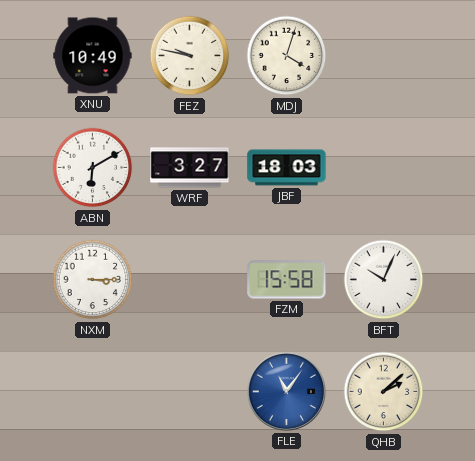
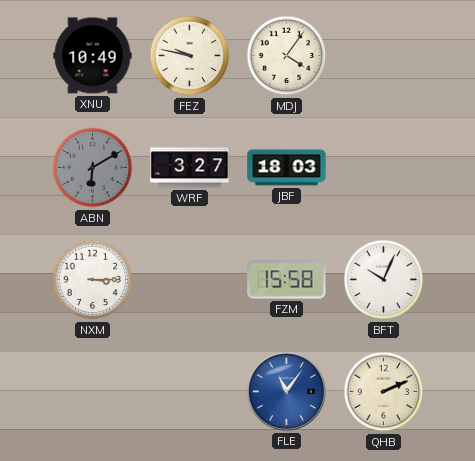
MDJ: 4:03 -> 4:06 (287, 56)
ABN dial: white -> grey (93, 168)
QHB: 2:08 -> 2:11 (384, 392)
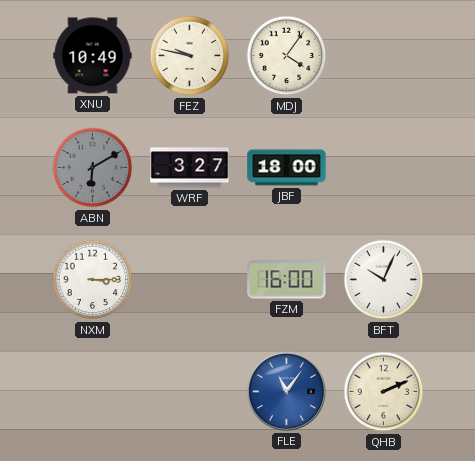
JBF: 18:03 -> 18:00 (287, 168)
FZM: 15:58 -> 16:00 (287, 280)
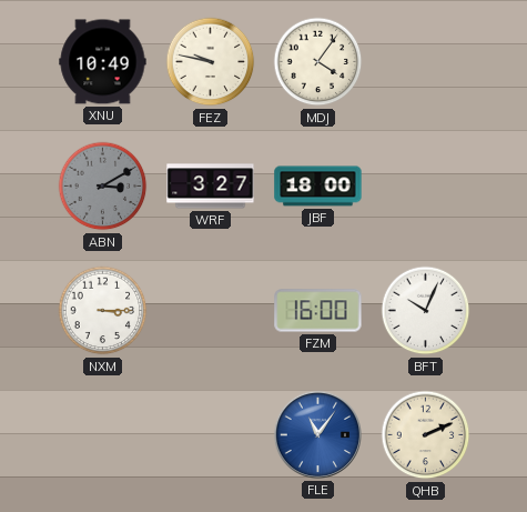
ABN: 6:10 -> 3:10 (103, 187)
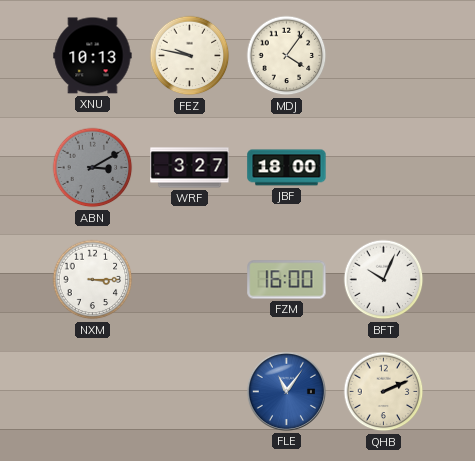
XNU: 10:49 -> 10:13 (93, 56)
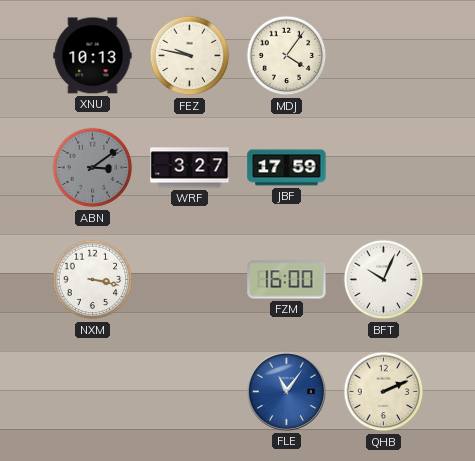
ABN: 3:10 -> 3:09 (93, 168)
JBF: 18:00 -> 17:59 (287, 168)
NXM: 3:15 -> 3:17 (93, 280)
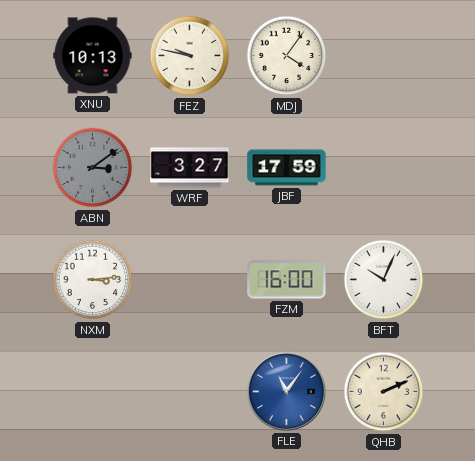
NXM: 3:17 -> 3:14 (93, 280)
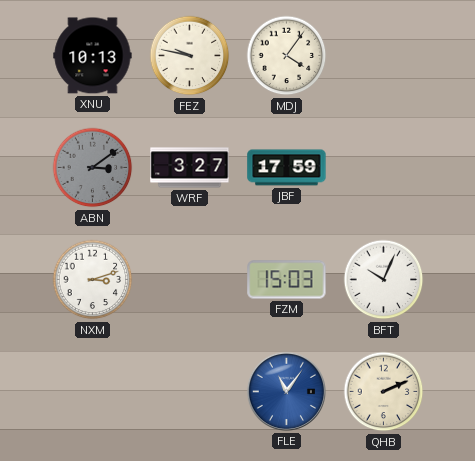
NXM: 3:14 -> 3:12 (93, 280)
FZM: 16:00 -> 15:03 (287, 280)
